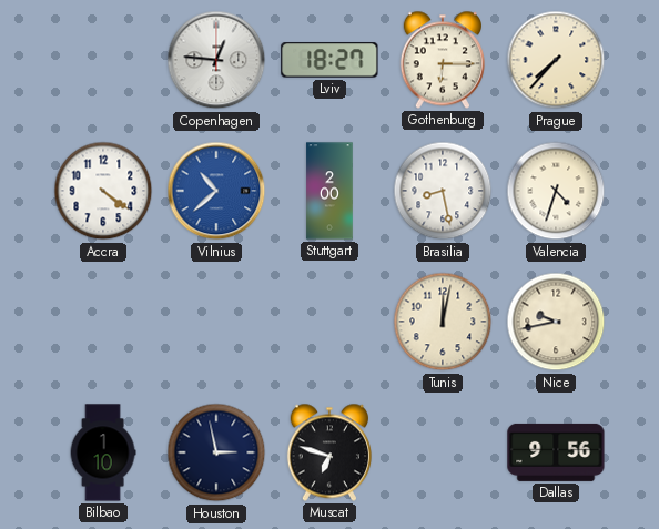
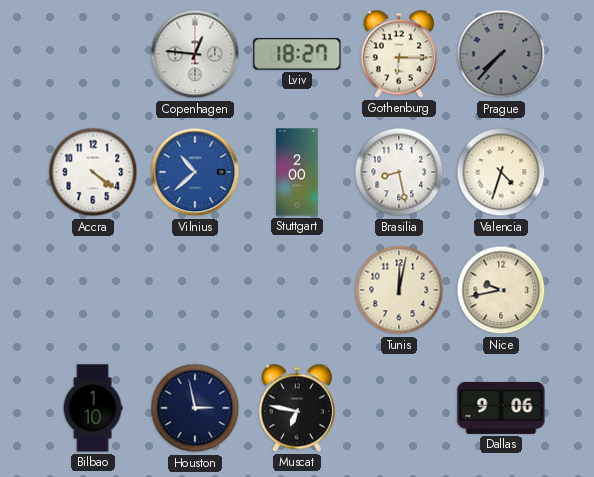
Prague dial: cream -> grey (501, 54)
Muscat: 6:48 -> 6:47 (297, 408)
Dallas: 9:56 -> 9:06 (501, 408)
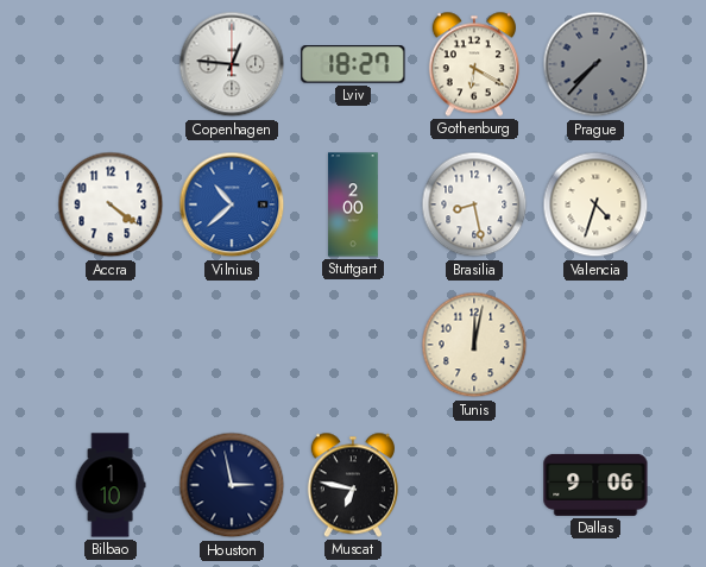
Gothenburg: 6:15 -> 6:20 (474, 64)
Nice: 9:43 -> none (501, 290)
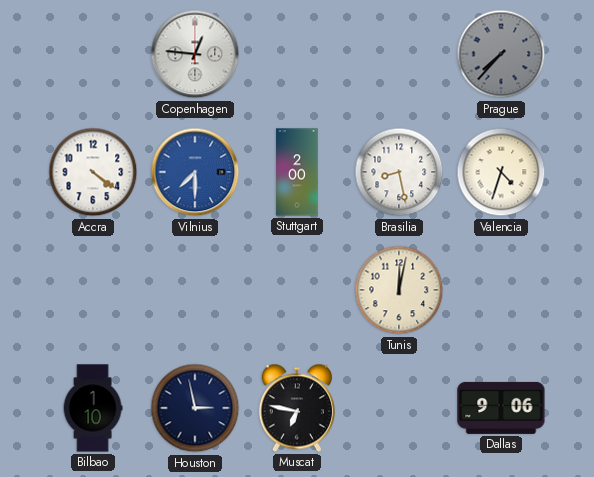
Lviv: 18:27 -> none (353, 64)
Gothenburg: 6:20 -> none (474, 64)
Vilnius: 10:38 -> 7:30 (195, 172)
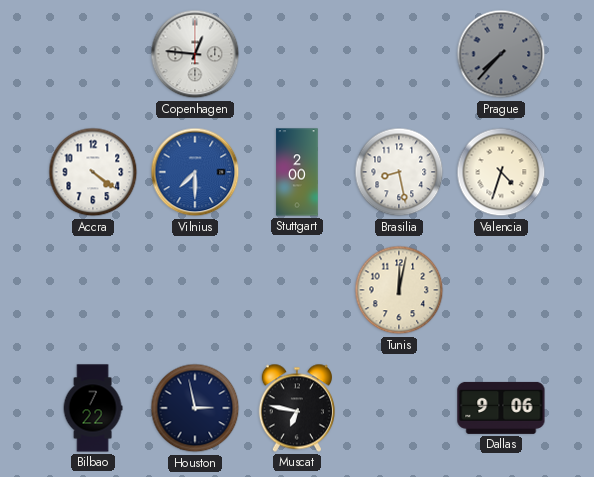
Bilbao: 1:10 -> 7:22 (93, 408)
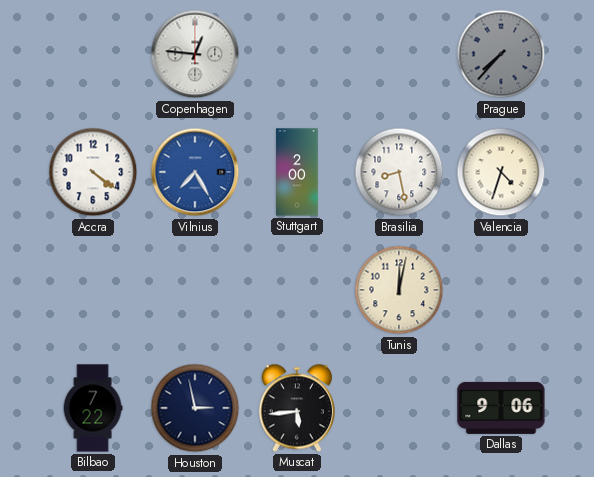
Vilnius: 7:30 -> 7:25 (195, 172)
Muscat: 6:47 -> 5:44 (297, 408)
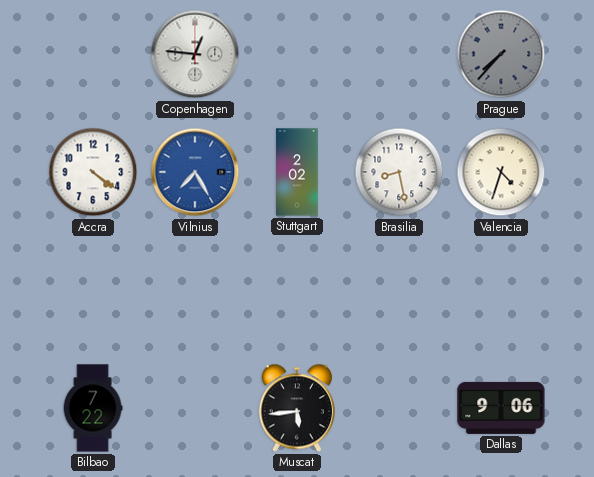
Stuttgart: 2:00 -> 2:02 (297, 172)
Tunis: 12:02 -> none (399, 290)
Houston: 2:58 -> none (195, 408)
